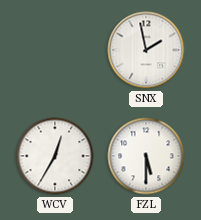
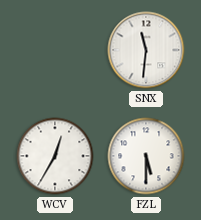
SNX: 1:58 -> 11:31 (146, 50)
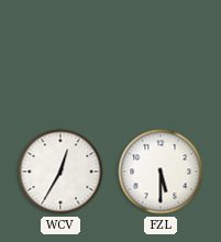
SNX: 11:31 -> none (146, 50)
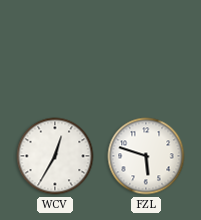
FZL: 5:30 -> 5:48 (146, 156)
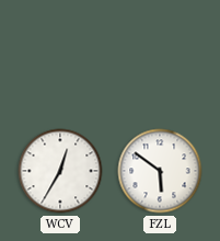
FZL: 5:48 -> 5:51 (160, 171)
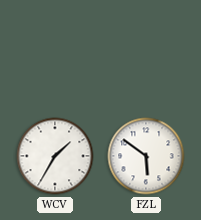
WCV: 12:35 -> 1:35 (55, 156)
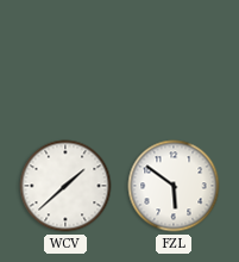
WCV: 1:35 -> 1:38 (65, 186)
